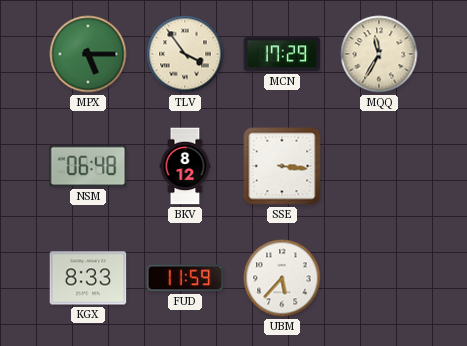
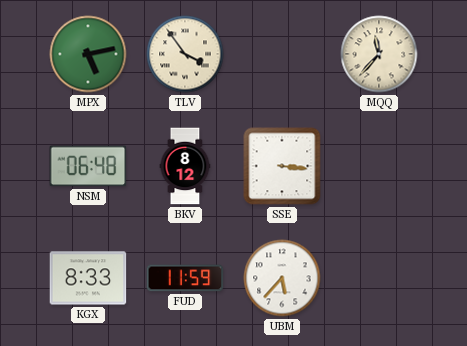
MPX: 5:15 -> 5:13 (88, 54)
MCN: 17:29 -> none (282, 54)
MQQ: 11:35 -> 11:37 (379, 54)
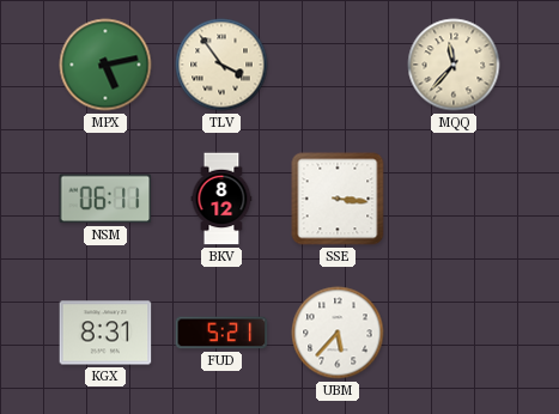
NSM: 06:48 -> 06:11 (105, 199)
KGX: 8:33 -> 8:31 (105, 333)
FUD: 11:59 -> 5:21 (221, 333)
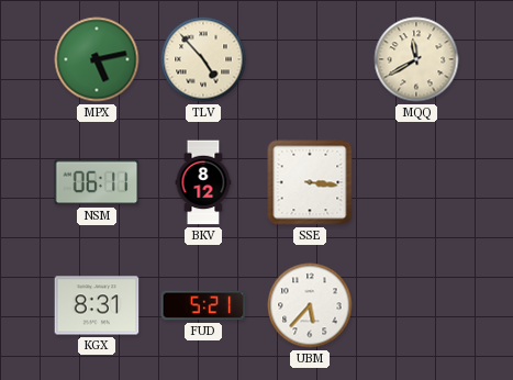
TLV: 3:54 -> 4:53 (203, 59)
MQQ: 11:37 -> 11:40 (416, 59)
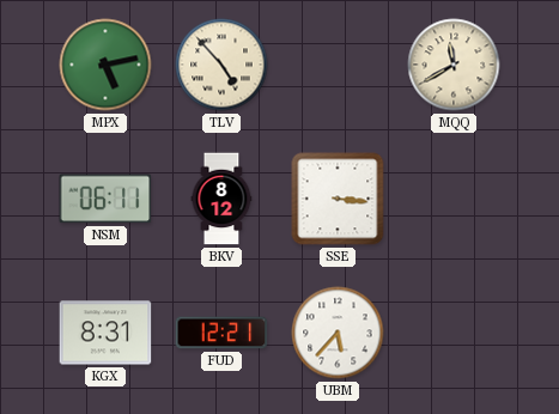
FUD: 5:21 -> 12:21 (221, 333)
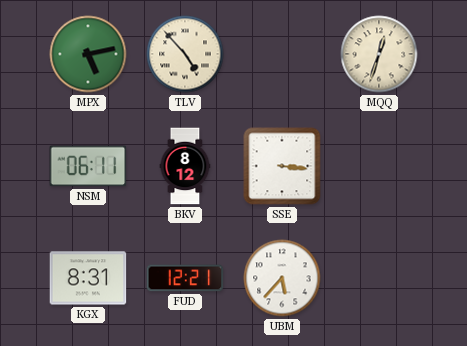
MQQ: 11:40 -> 12:33 (379, 54)
